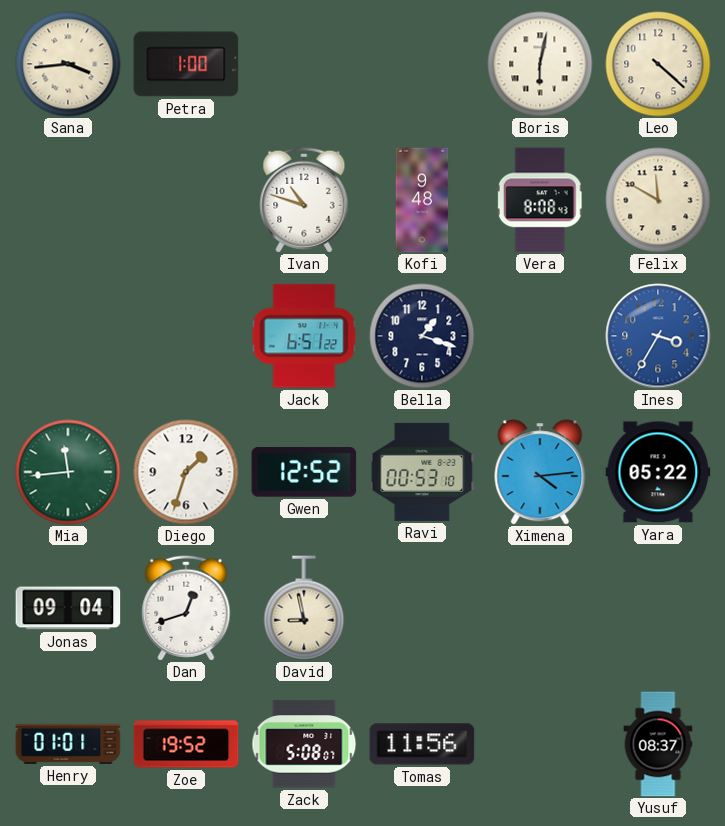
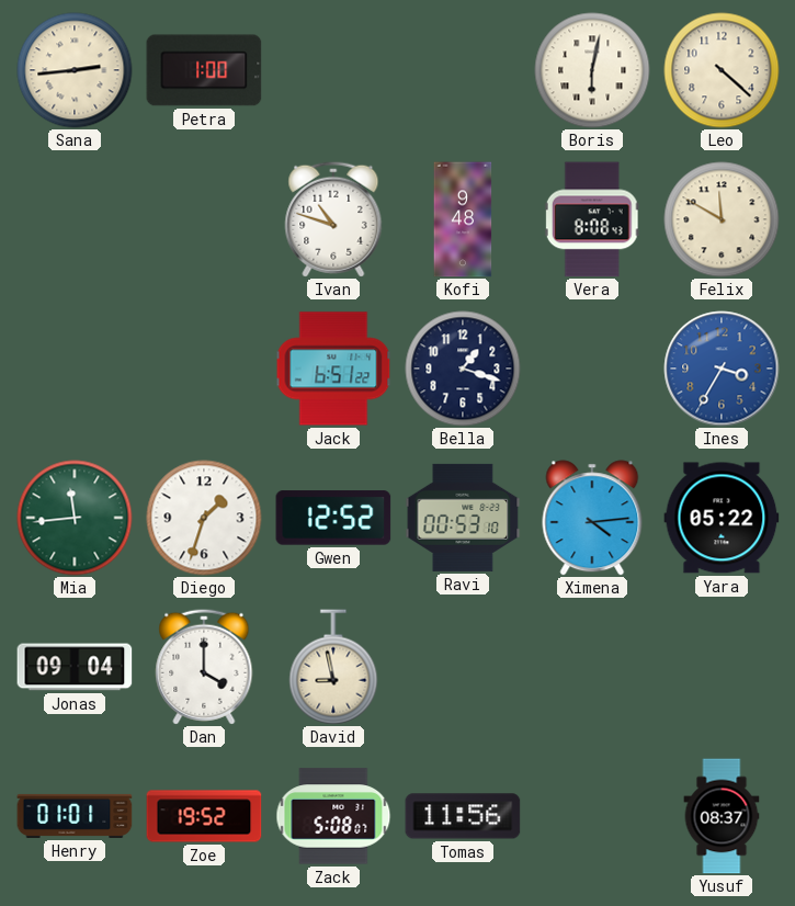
Sana: 3:44 -> 2:44 (75, 70)
Dan: 12:42 -> 4:00 (204, 667)
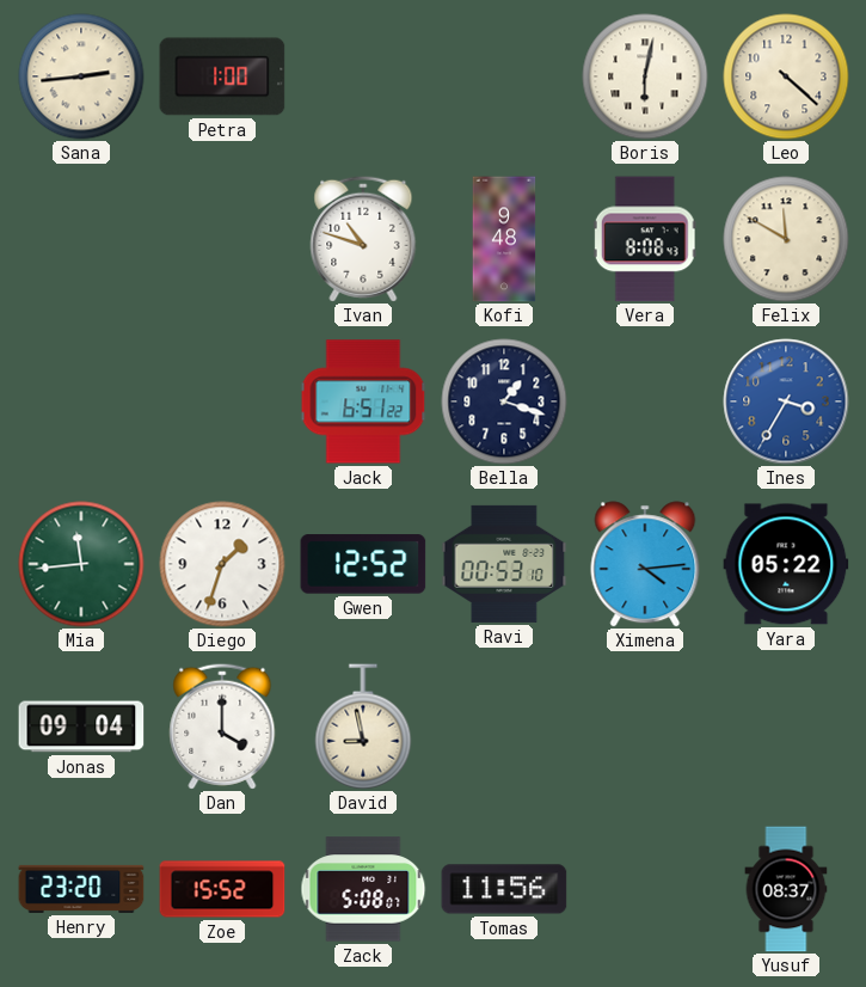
Henry: 01:01 -> 23:20 (81, 889)
Zoe: 19:52 -> 15:52 (222, 889)
